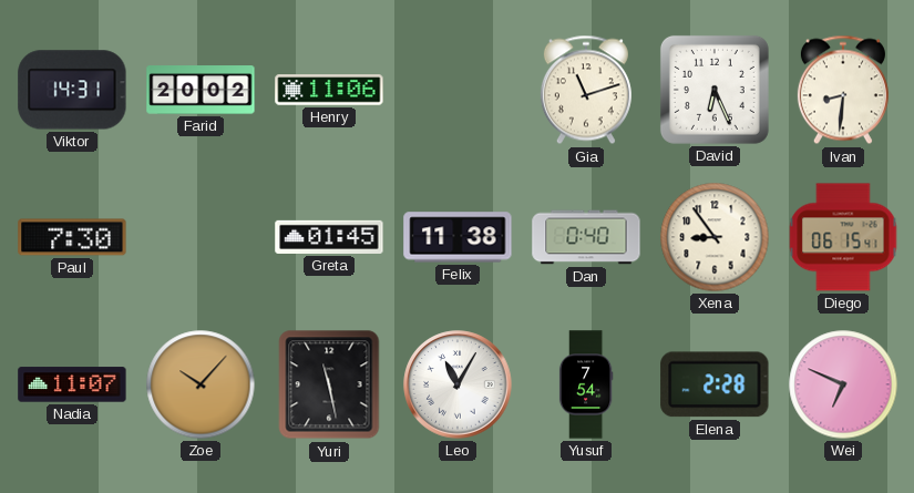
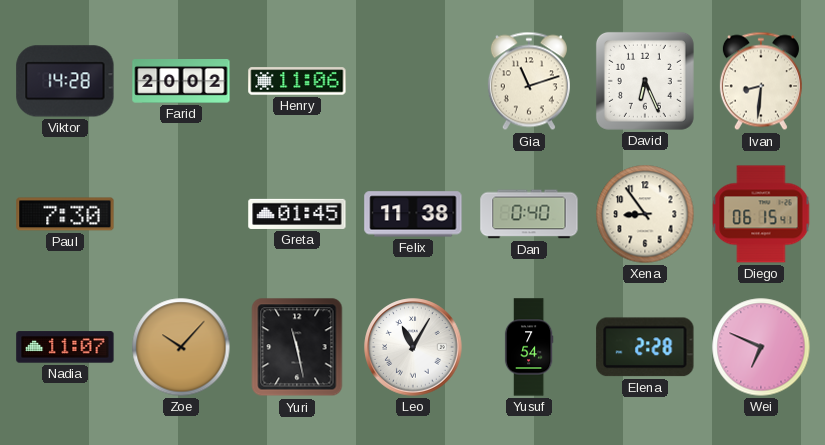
Viktor: 14:31 -> 14:28 (65, 81)
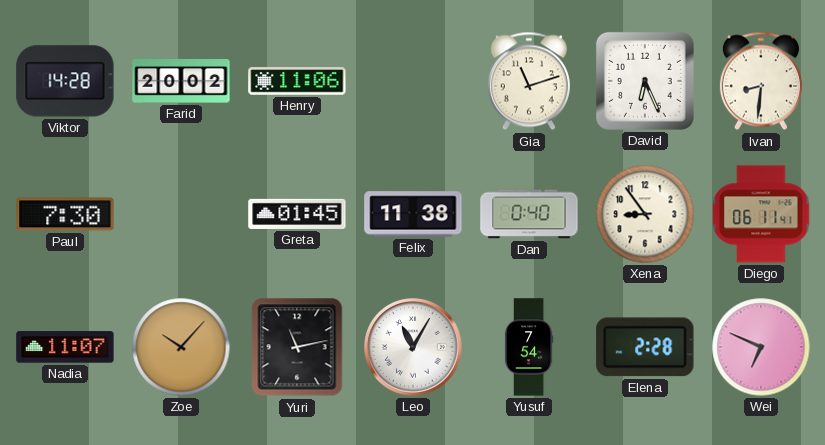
Diego: 06:15 -> 06:11 (761, 214)
Yuri: 11:28 -> 11:13 (297, 347)
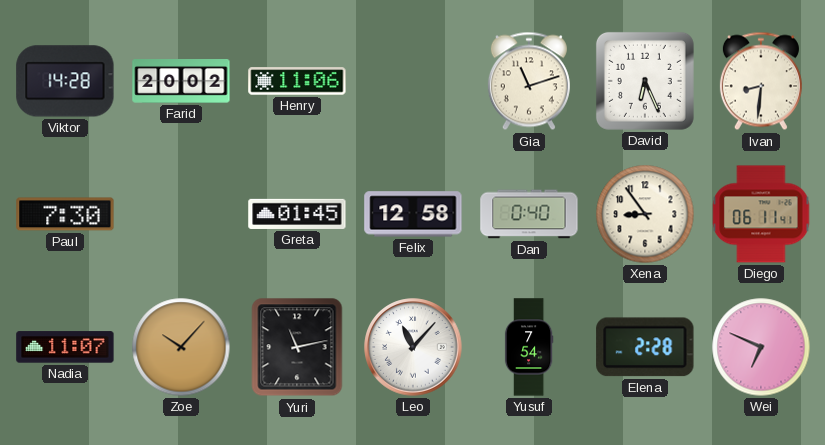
Felix: 11:38 -> 12:58 (413, 214)
Leo: 11:05 -> 11:07 (413, 347)
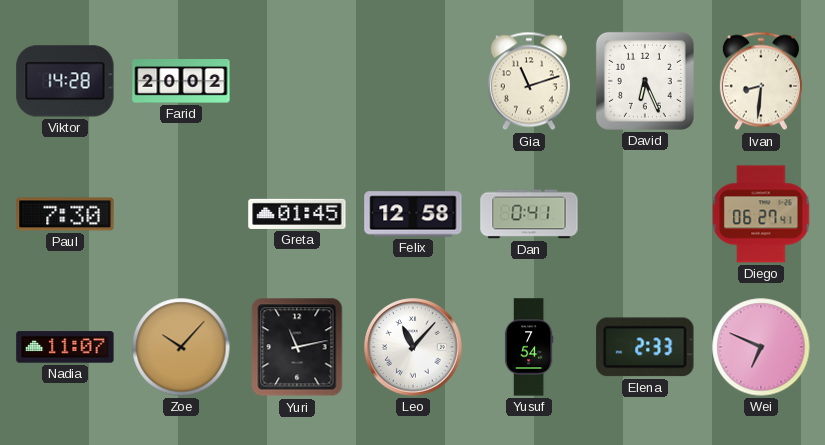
Henry: 11:06 -> none (297, 81)
Dan: 0:40 -> 0:41 (529, 214)
Xena: 8:54 -> none (645, 214)
Diego: 06:11 -> 06:27 (761, 214)
Elena: 2:28 -> 2:33 (645, 347)
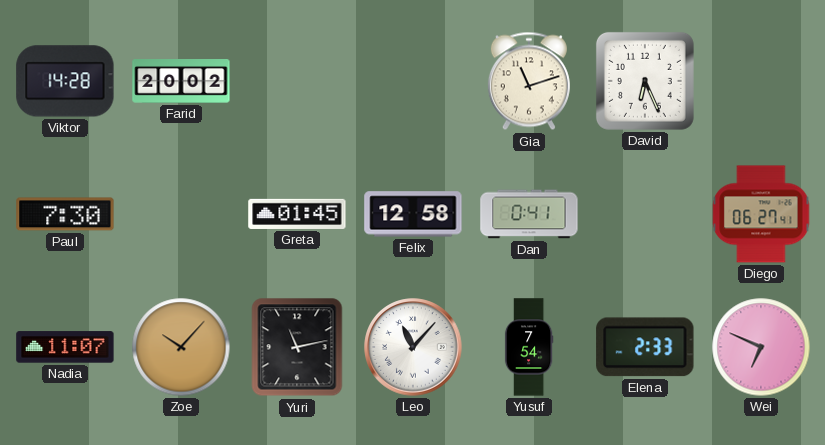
Ivan: 8:31 -> none (761, 81)
